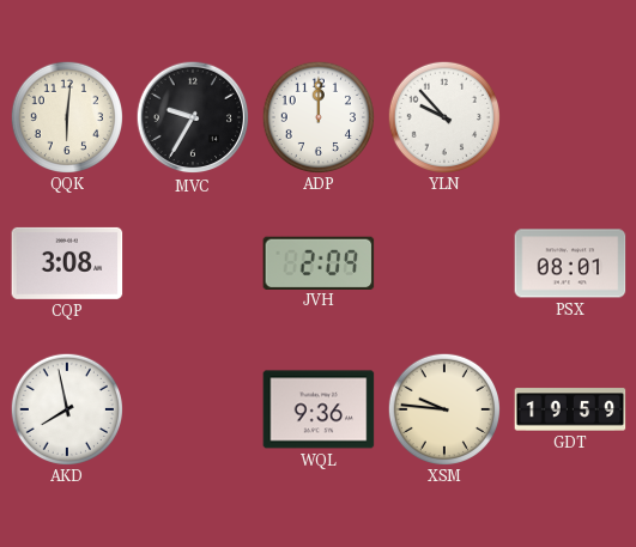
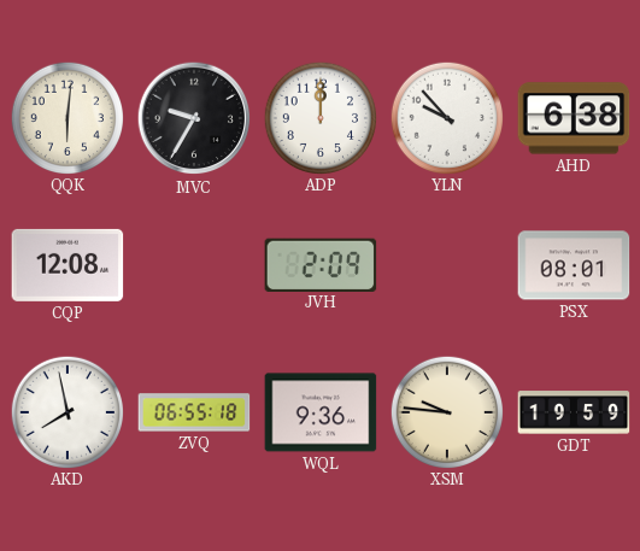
AHD: none -> 6:38 (574, 118)
CQP: 3:08 -> 12:08 (67, 265)
ZVQ: none -> 06:55 (194, 412)
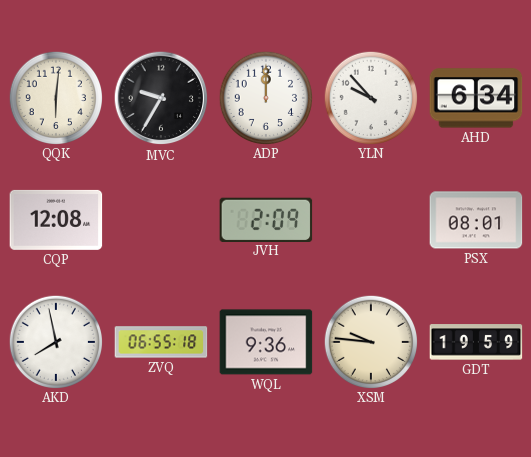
AHD: 6:38 -> 6:34 (476, 98)
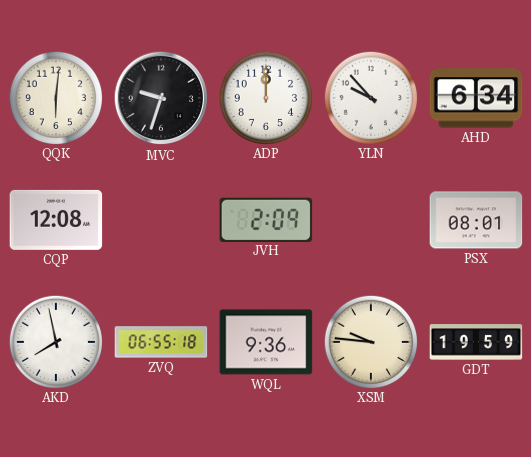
MVC: 9:35 -> 9:33 (161, 98)
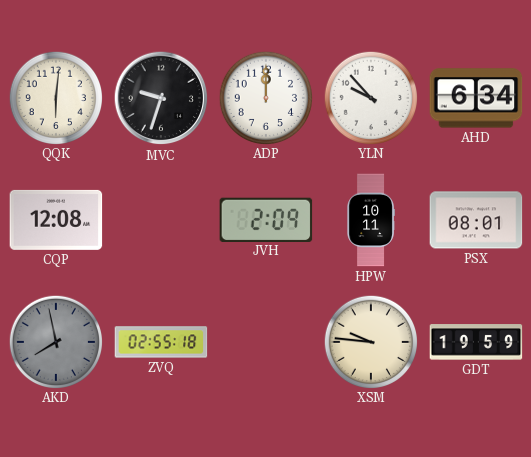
HPW: none -> 10:11 (371, 220)
AKD dial: white -> grey (55, 341)
ZVQ: 06:55 -> 02:55 (161, 342)
WQL: 9:36 -> none (266, 342)
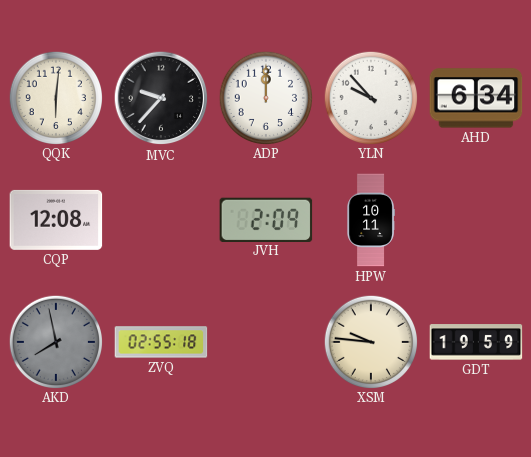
MVC: 9:33 -> 9:37 (161, 98)
PSX: 08:01 -> none (476, 220)
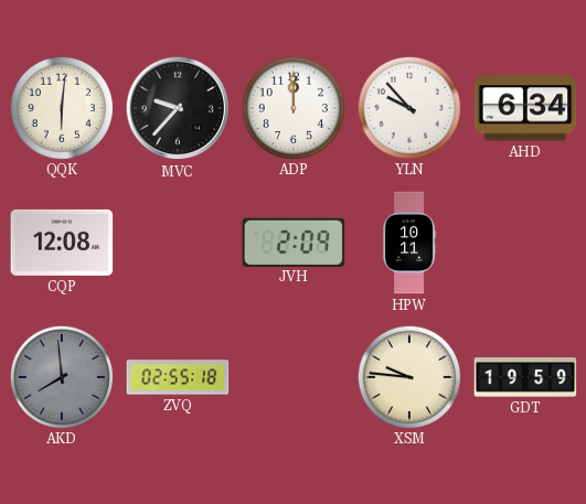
AKD: 7:58 -> 7:59 (61, 376)
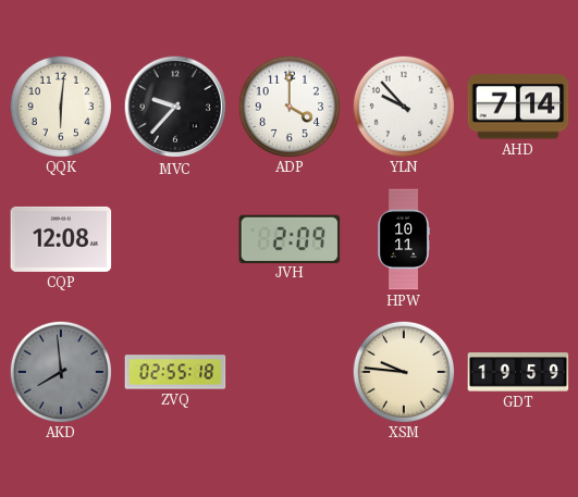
ADP: 12:00 -> 4:00 (288, 105)
AHD: 6:34 -> 7:14 (518, 107)
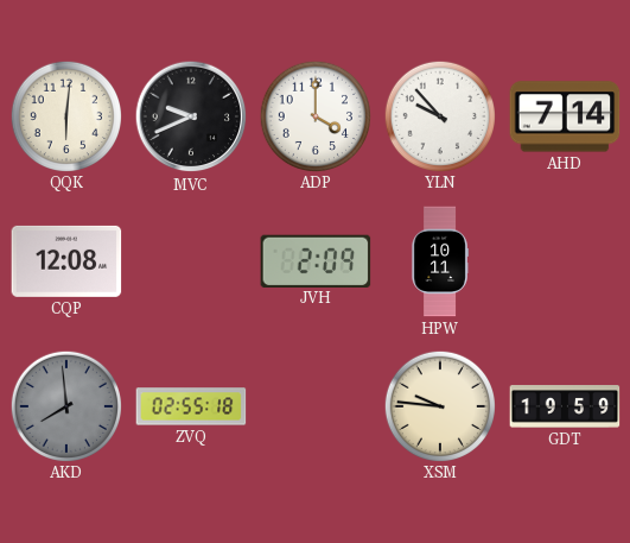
MVC: 9:37 -> 9:41 (191, 116)
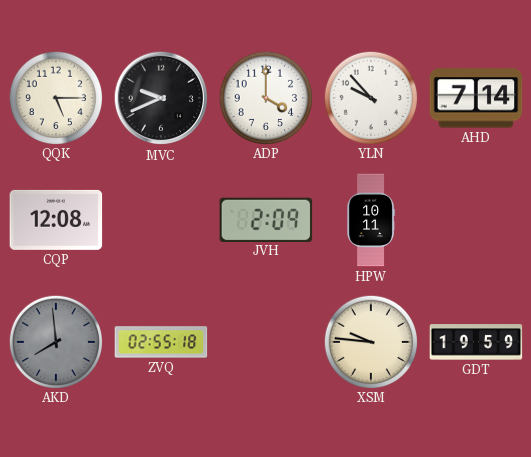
QQK: 6:01 -> 5:15 (55, 97)
